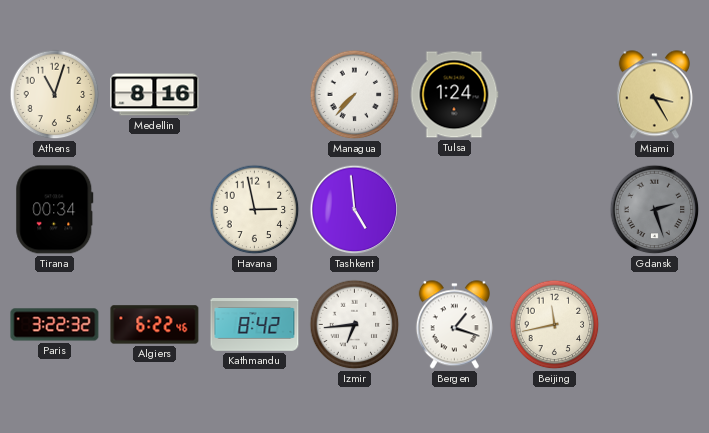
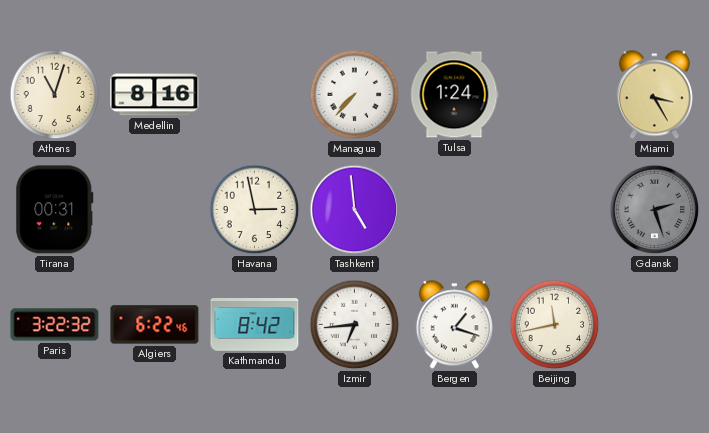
Tirana: 00:34 -> 00:31 (55, 210)
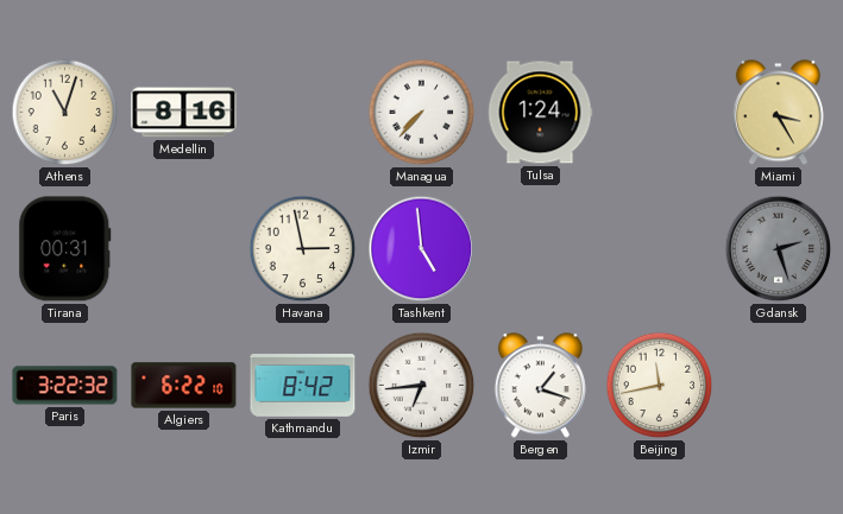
Algiers: 6:22:46 -> 6:22:10 (184, 386)
